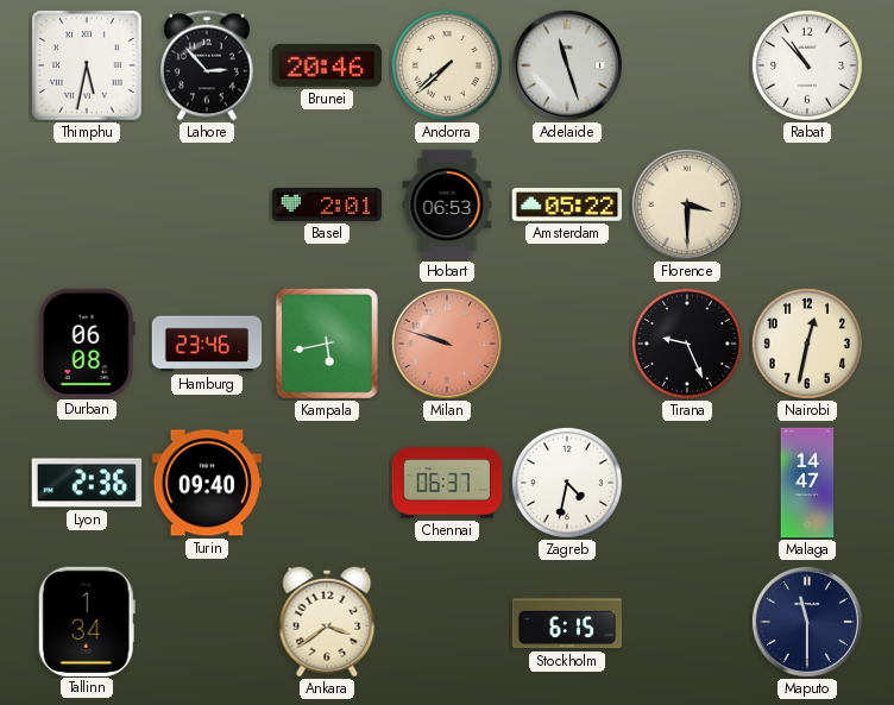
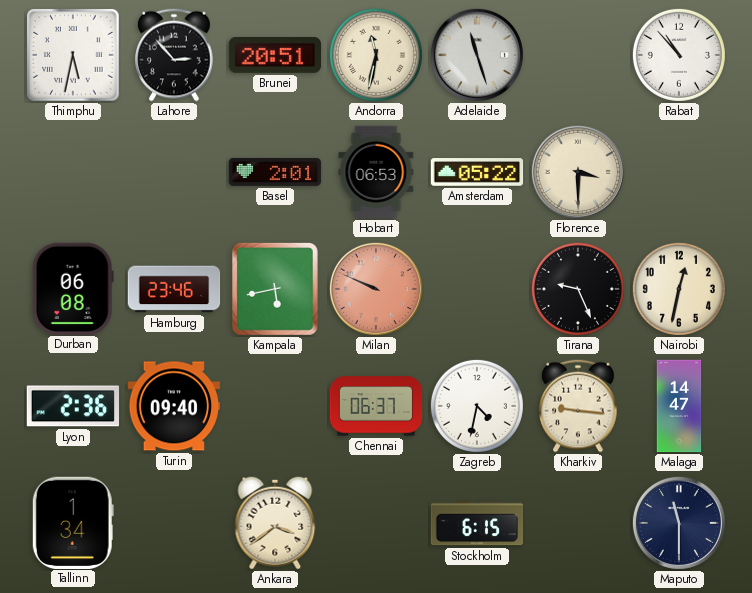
Brunei: 20:46 -> 20:51 (274, 55)
Andorra: 7:38 -> 11:32 (376, 55)
Milan: 9:48 -> 9:49 (376, 289)
Kharkiv: none -> 9:16 (578, 406)
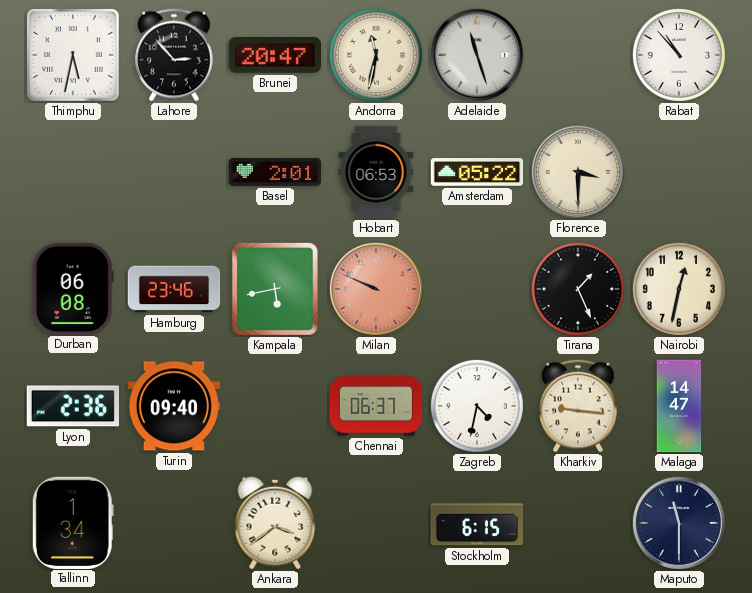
Brunei: 20:51 -> 20:47 (274, 55)
Tirana: 9:26 -> 1:26 (578, 289)
